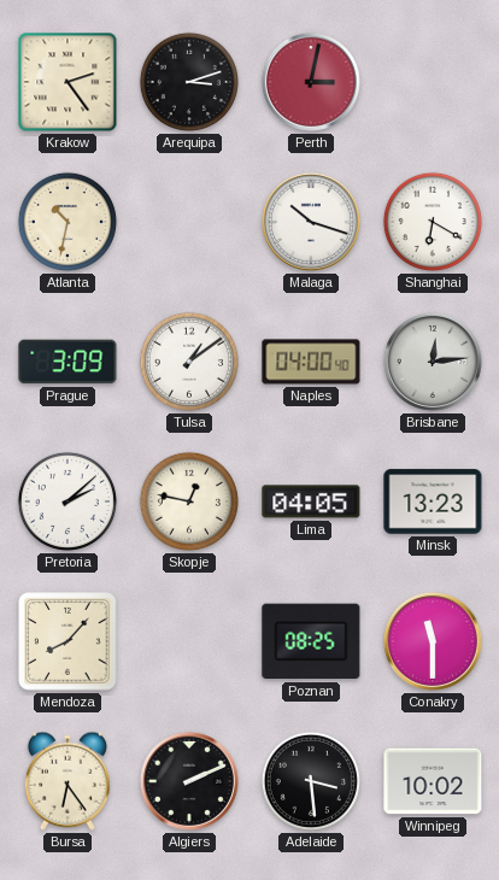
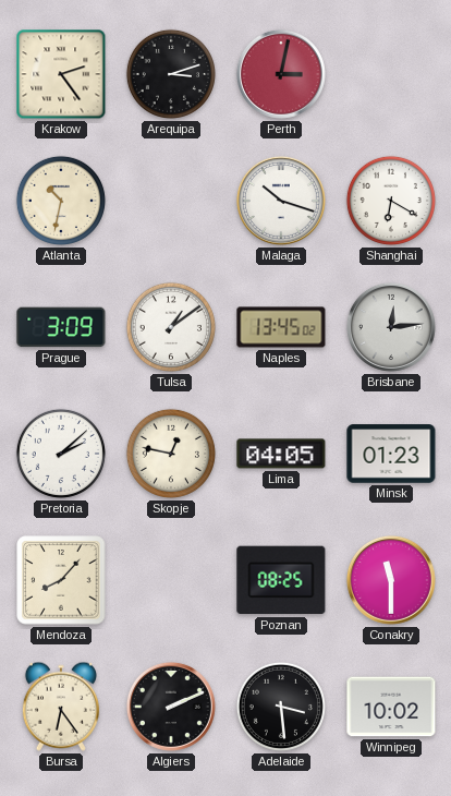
Naples: 04:00 -> 13:45 (281, 327)
Minsk: 13:23 -> 01:23 (391, 454)
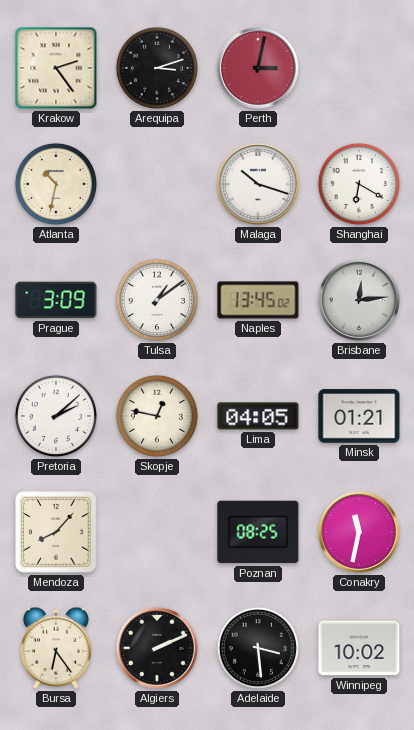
Minsk: 01:23 -> 01:21 (359, 416)
Conakry: 11:30 -> 11:32 (359, 532)
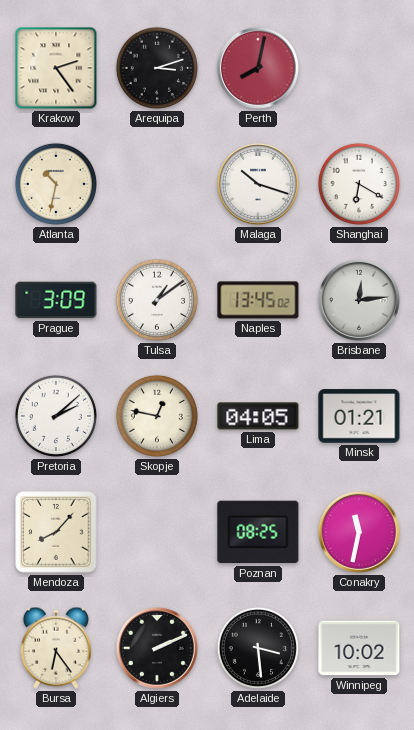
Perth: 3:02 -> 8:02 (258, 68)
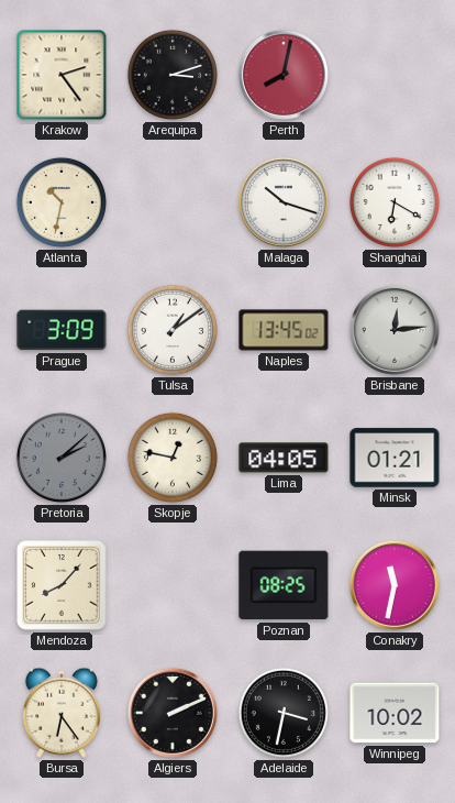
Pretoria dial: white -> grey (62, 458)
Adelaide: 3:29 -> 3:32 (284, 713)
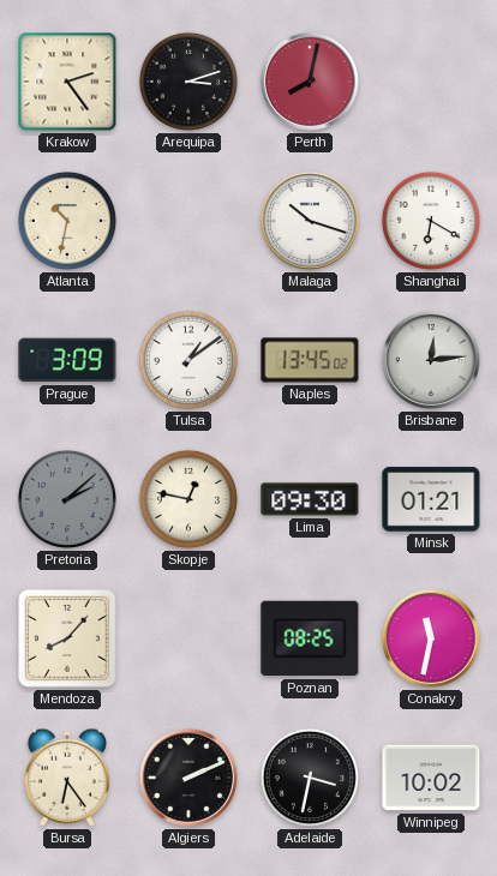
Lima: 04:05 -> 09:30 (310, 499)
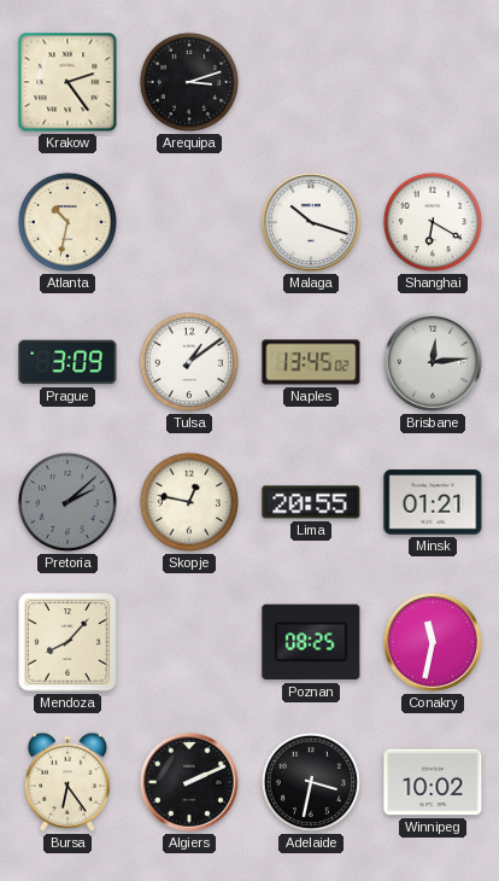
Perth: 8:02 -> none (310, 82)
Lima: 09:30 -> 20:55 (311, 502)
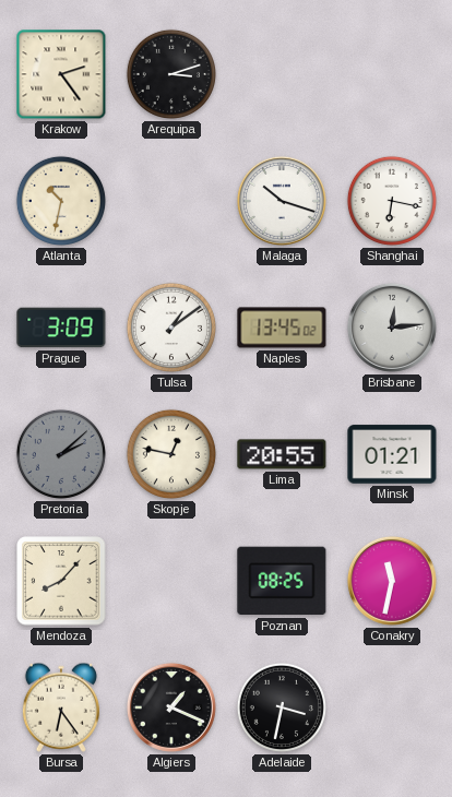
Shanghai: 6:20 -> 6:17 (392, 201)
Algiers: 2:11 -> 1:19 (171, 707)
Winnipeg: 10:02 -> none (433, 782)
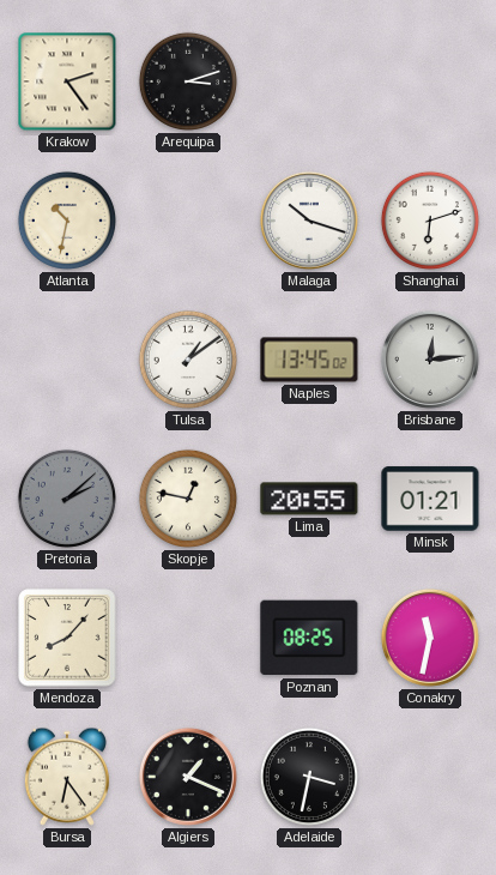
Shanghai: 6:17 -> 6:12 (430, 221)
Prague: 3:09 -> none (61, 328)
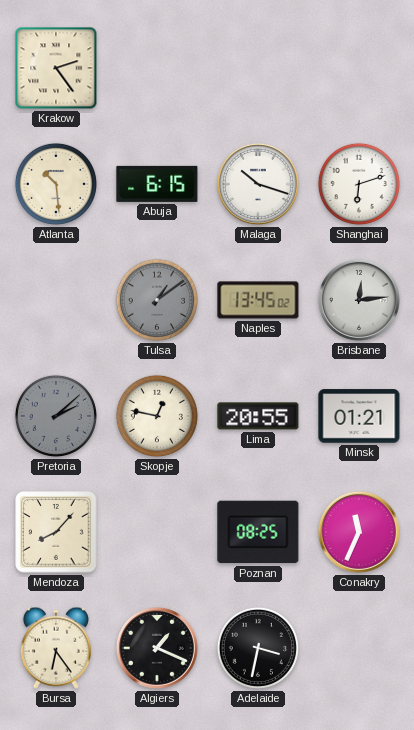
Arequipa: 3:12 -> none (188, 82)
Atlanta: 10:32 -> 10:29 (56, 184)
Abuja: none -> 6:15 (157, 184)
Tulsa dial: white -> grey (157, 300)
Conakry: 11:32 -> 11:34 (359, 532)
